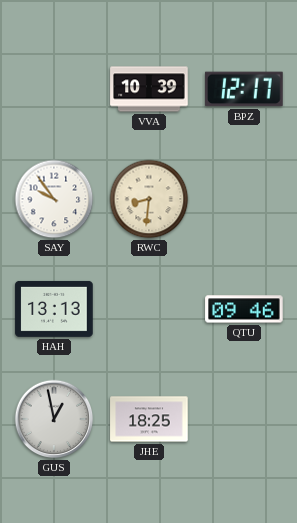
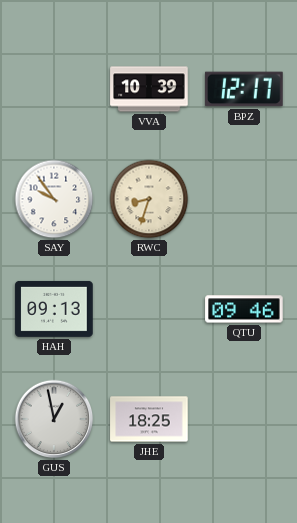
RWC: 8:31 -> 8:33 (149, 199)
HAH: 13:13 -> 09:13 (54, 309)
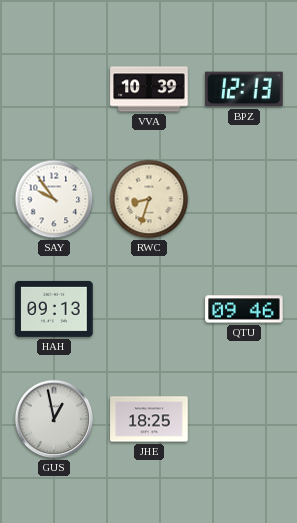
BPZ: 12:17 -> 12:13 (244, 89)
